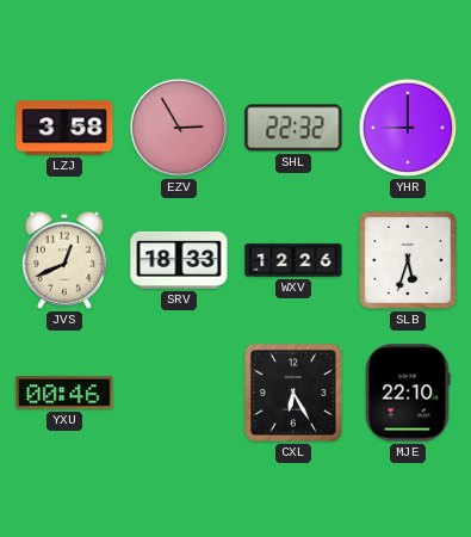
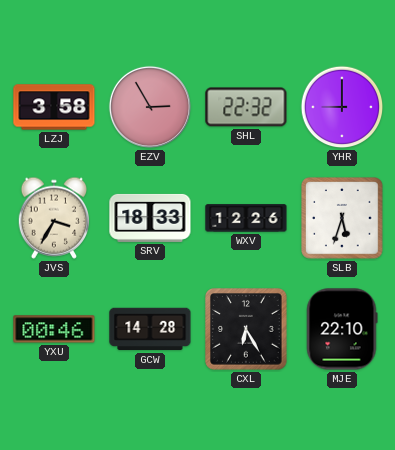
JVS: 12:41 -> 3:35 (53, 218)
GCW: none -> 14:28 (150, 329)
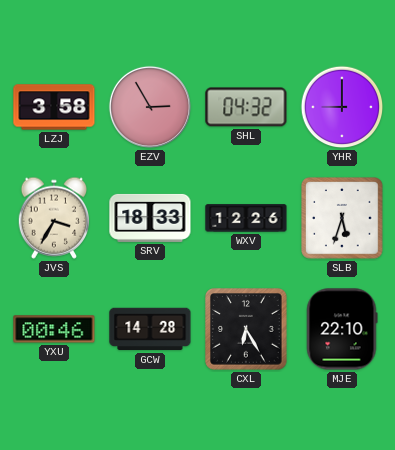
SHL: 22:32 -> 04:32 (246, 107)
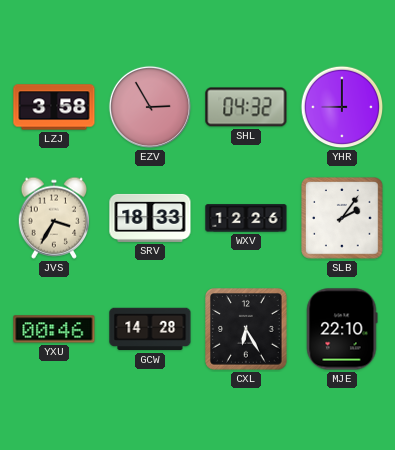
SLB: 5:33 -> 2:06 (343, 219)
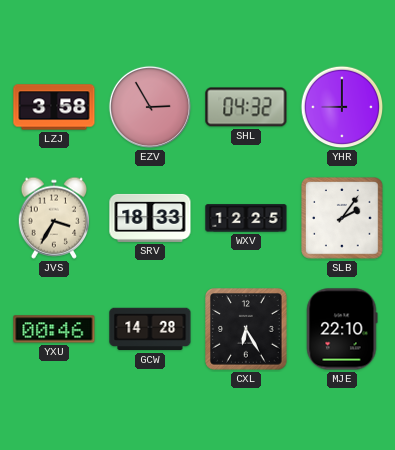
WXV: 12:26 -> 12:25 (246, 218)
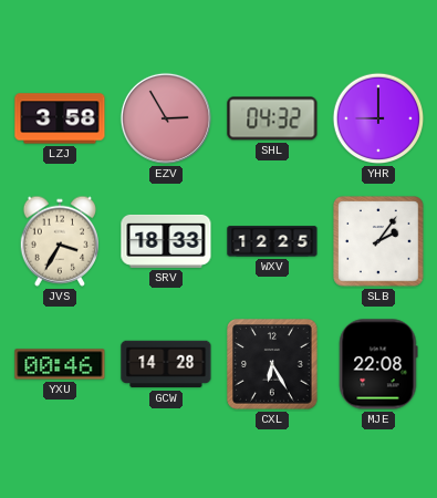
MJE: 22:10 -> 22:08 (378, 364)
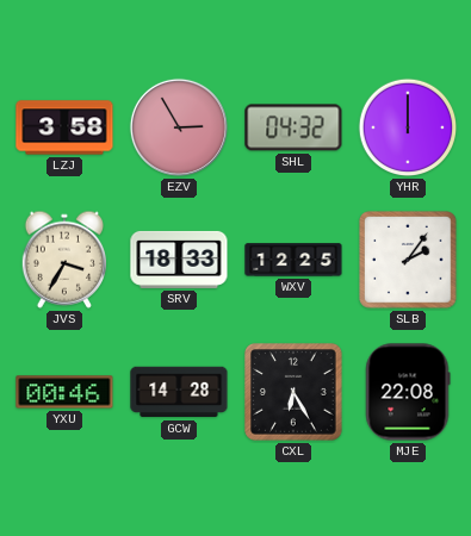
YHR: 9:00 -> 12:00 (408, 127)
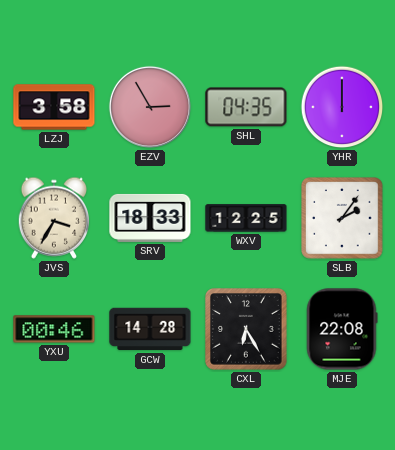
SHL: 04:32 -> 04:35 (246, 107)
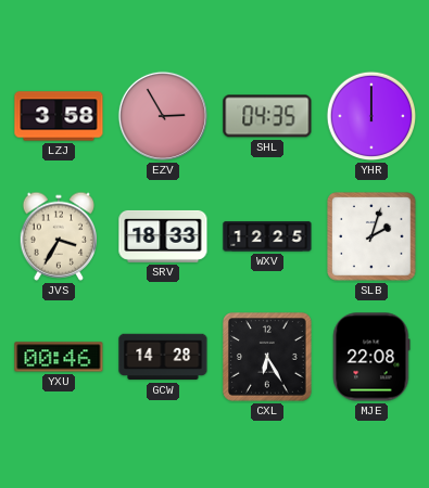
SLB: 2:06 -> 2:03 (373, 237)
